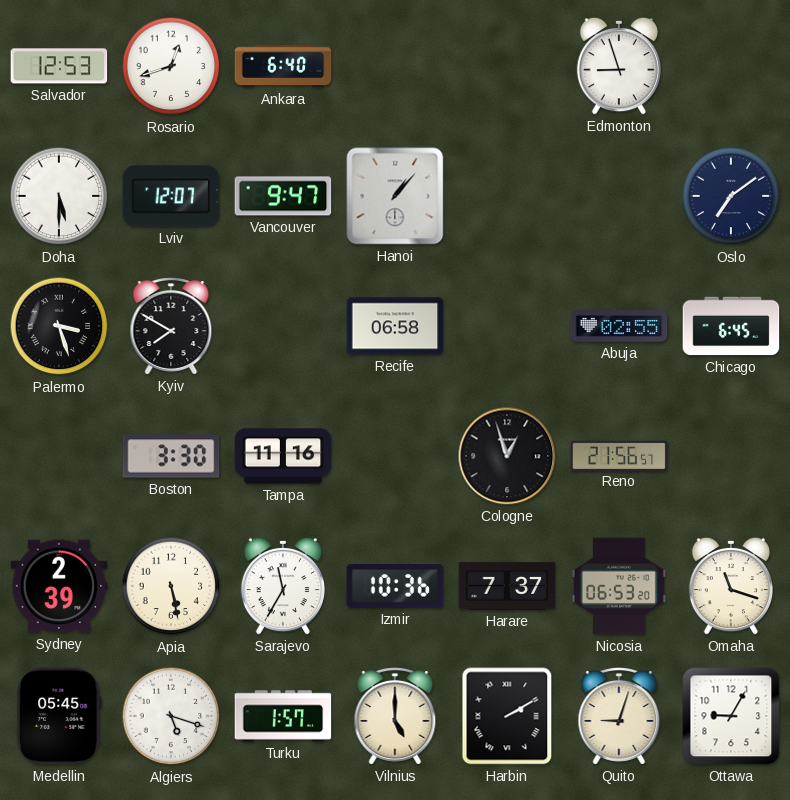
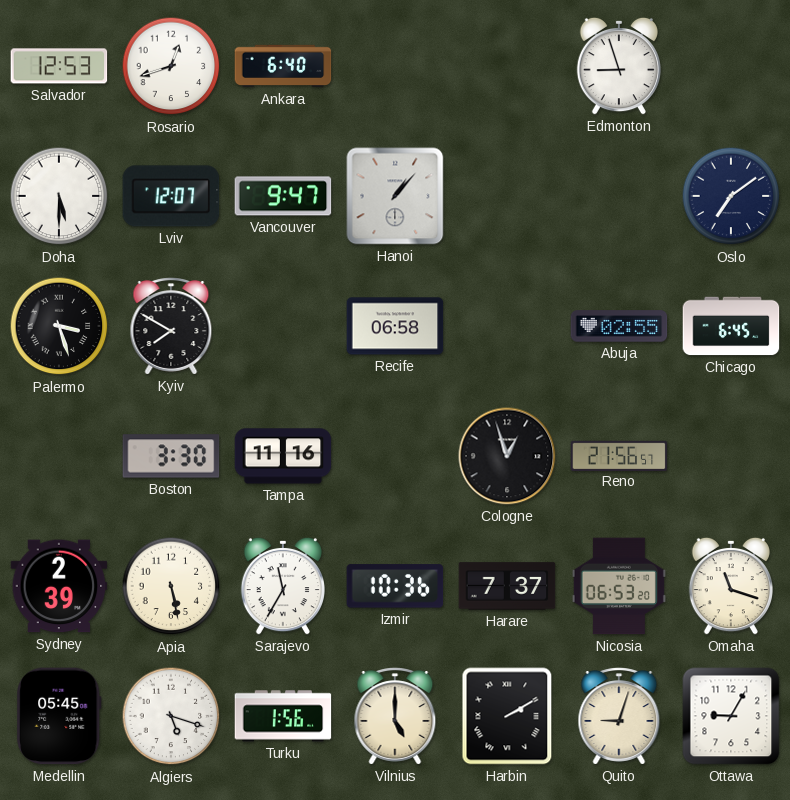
Turku: 1:57 -> 1:56 (283, 716)
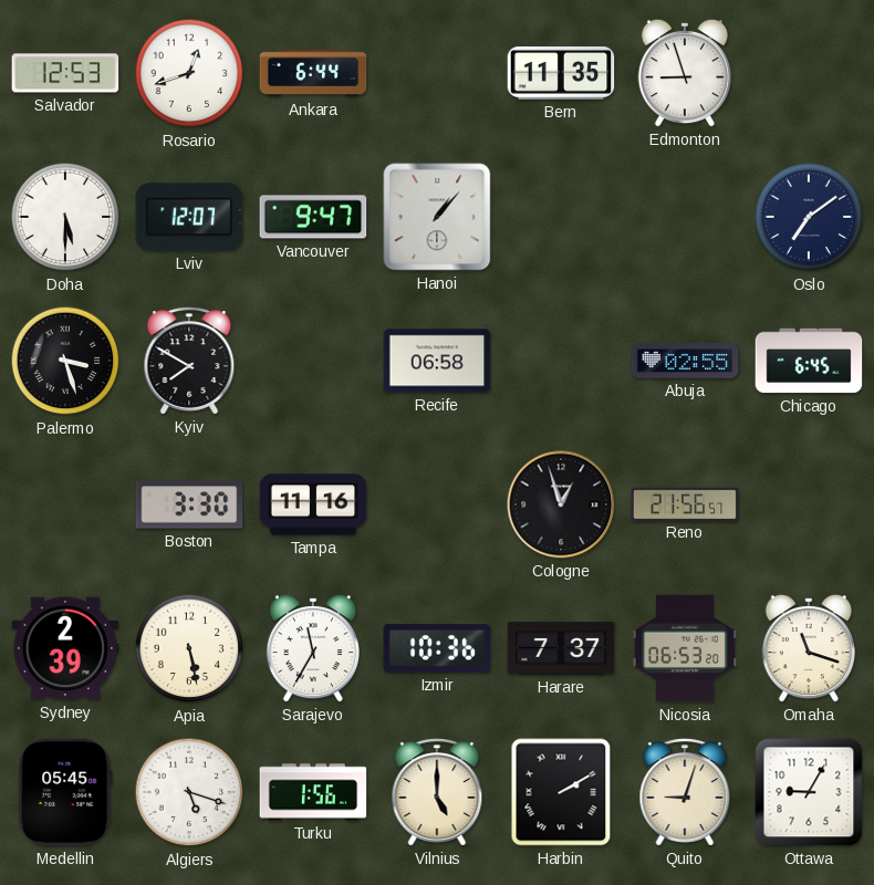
Ankara: 6:40 -> 6:44 (313, 73)
Bern: none -> 11:35 (561, 74)
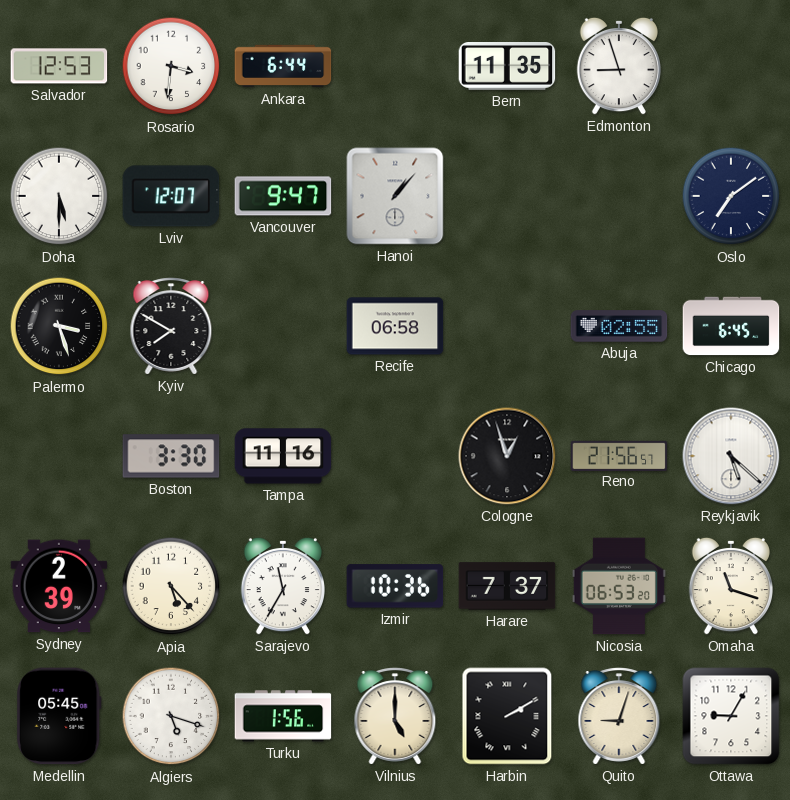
Rosario: 12:42 -> 3:31 (171, 66)
Reykjavik: none -> 5:22 (731, 456)
Apia: 5:28 -> 5:23 (171, 586)
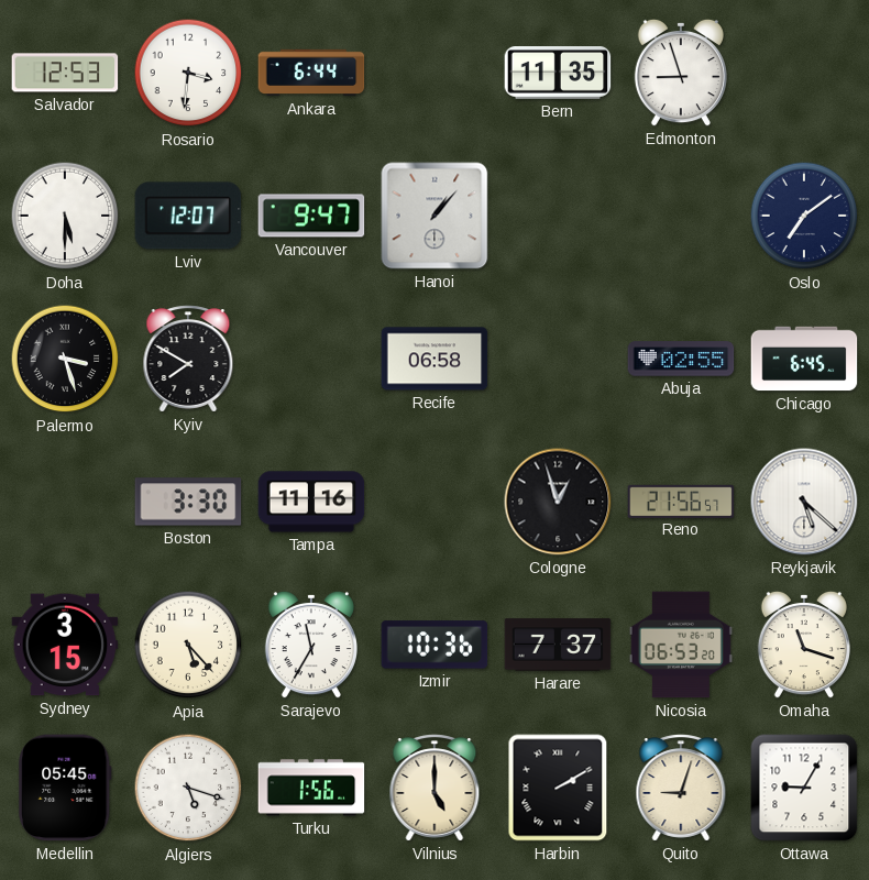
Sydney: 2:39 -> 3:15 (65, 645)
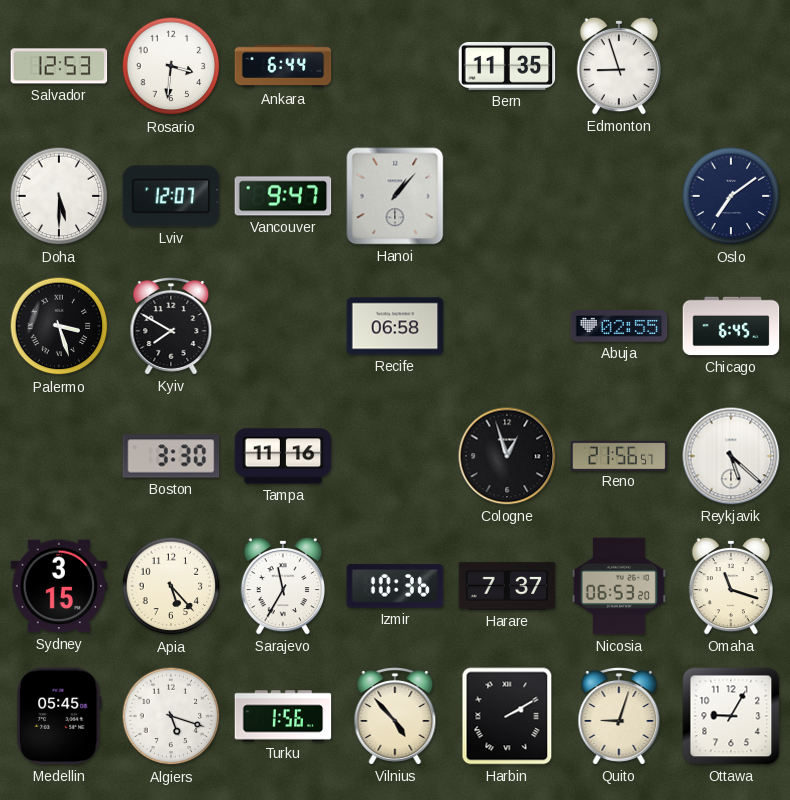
Vilnius: 5:00 -> 4:53 (395, 716)
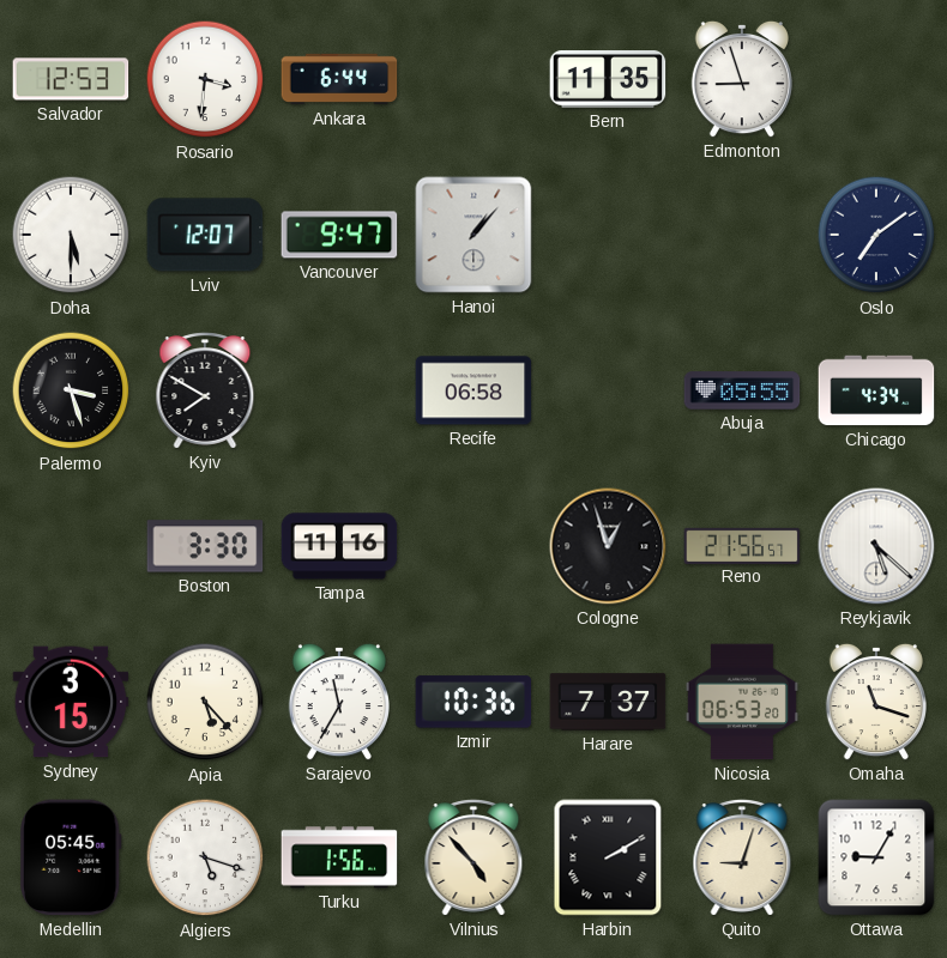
Abuja: 02:55 -> 05:55 (742, 390)
Chicago: 6:45 -> 4:34 (876, 390)
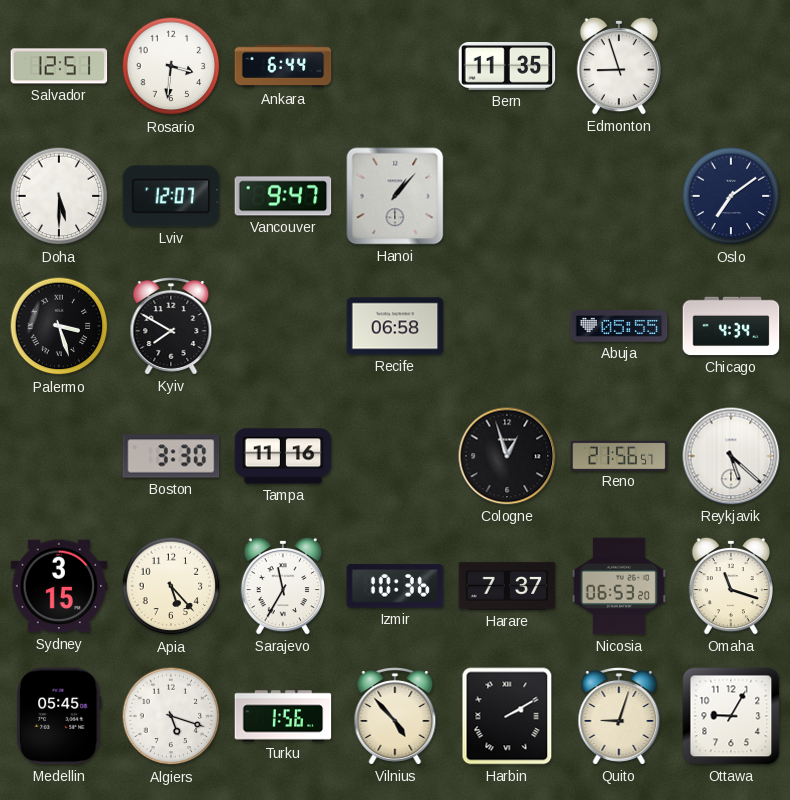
Salvador: 12:53 -> 12:51 (59, 66)
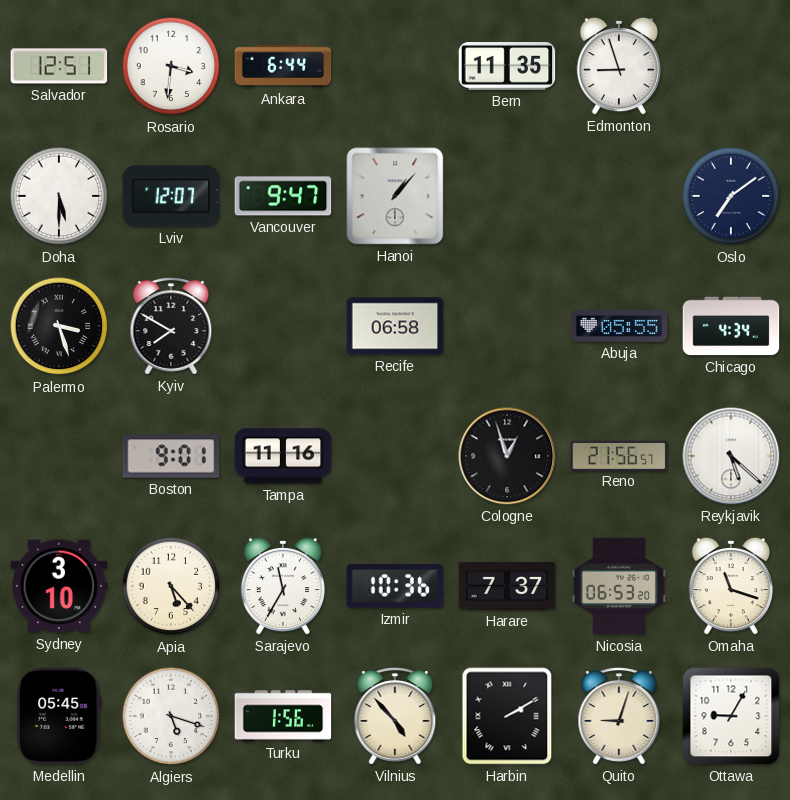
Boston: 3:30 -> 9:01 (171, 456)
Sydney: 3:15 -> 3:10 (59, 586)
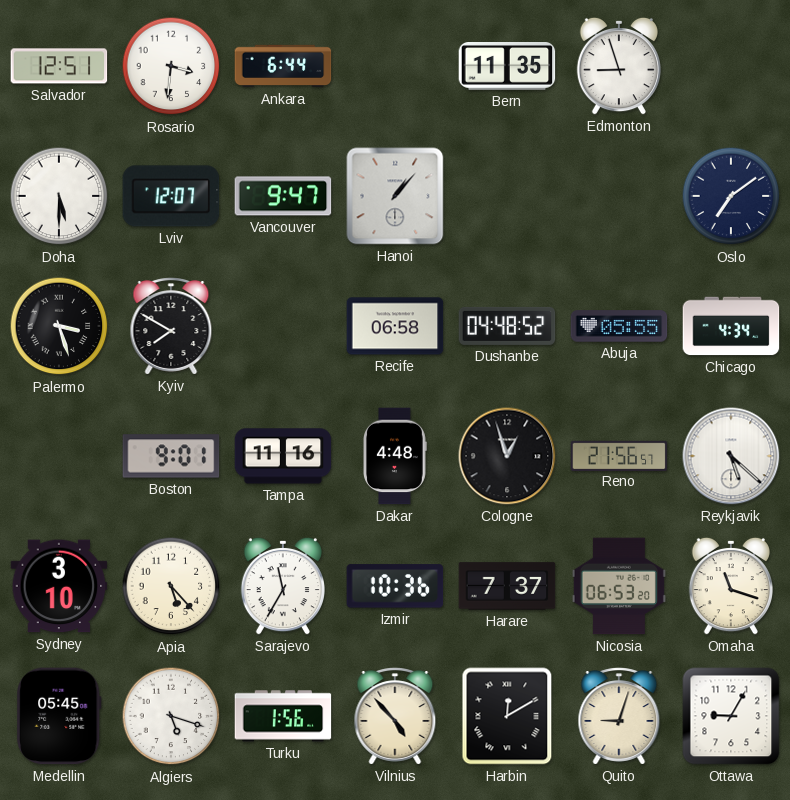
Dushanbe: none -> 04:48 (507, 326)
Dakar: none -> 4:48 (395, 456)
Harbin: 2:10 -> 12:10 (507, 716)
